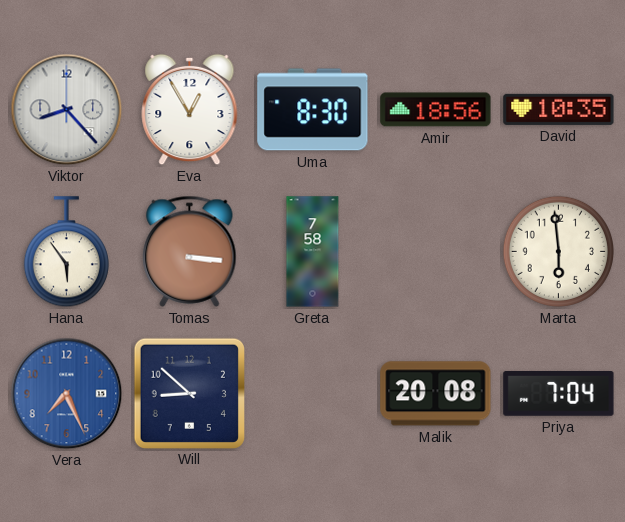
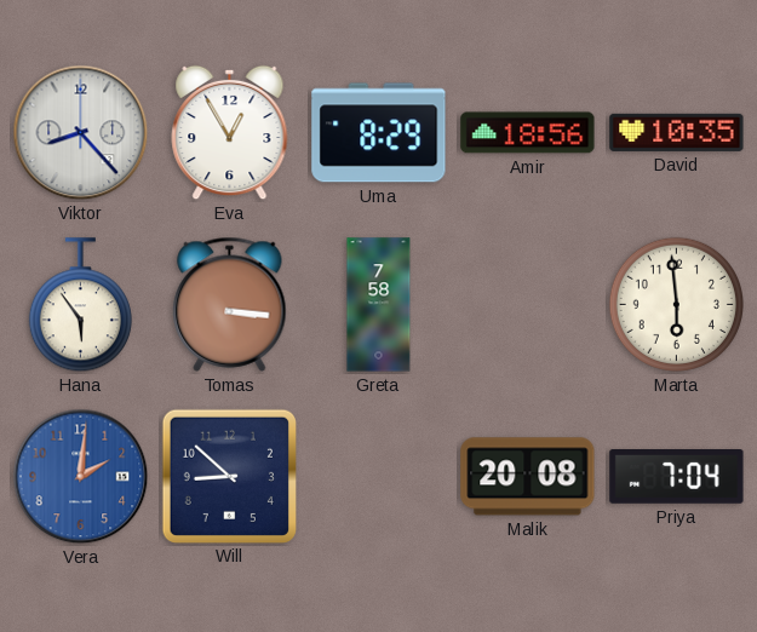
Uma: 8:30 -> 8:29 (379, 133)
Vera: 7:26 -> 2:01 (81, 477)
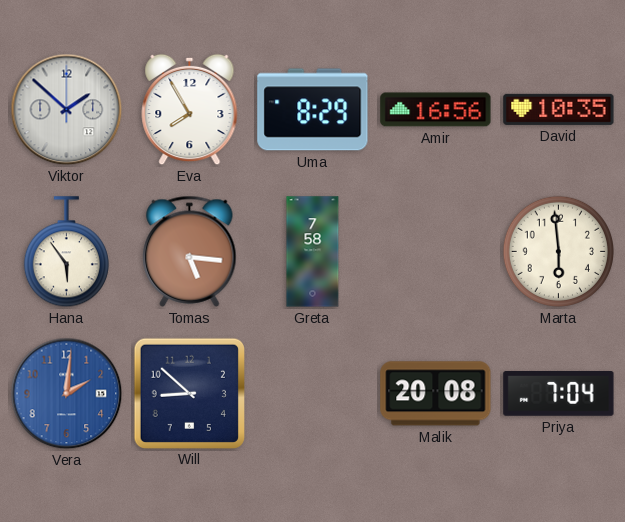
Viktor: 8:23 -> 1:52 (67, 110)
Eva: 12:55 -> 7:55 (190, 110)
Amir: 18:56 -> 16:56 (436, 110)
Tomas: 3:16 -> 5:16 (190, 251)
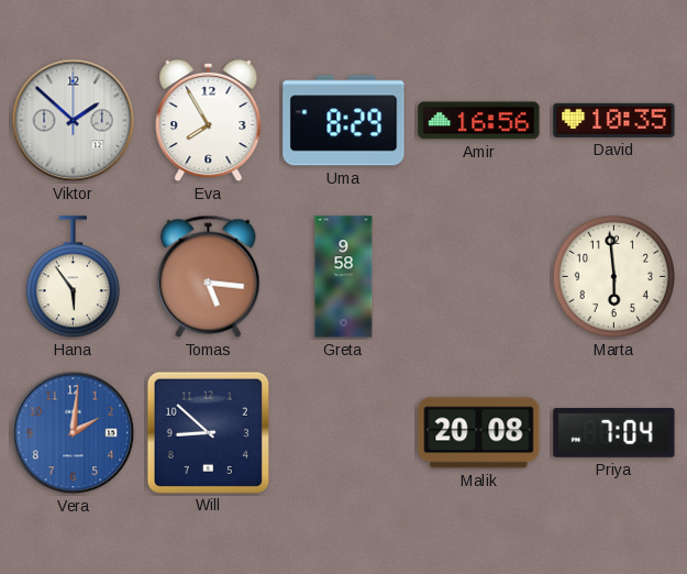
Greta: 7:58 -> 9:58 (344, 277)
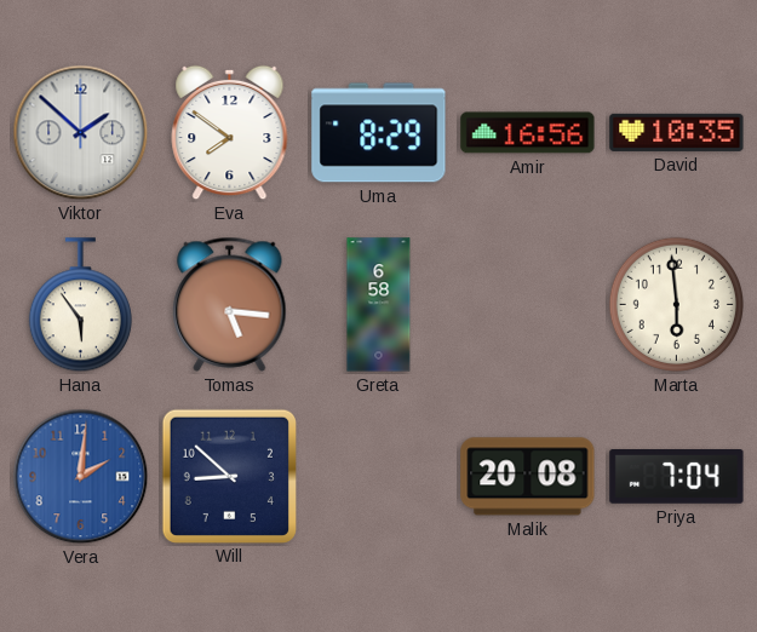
Eva: 7:55 -> 7:51 (230, 133)
Greta: 9:58 -> 6:58 (379, 305)
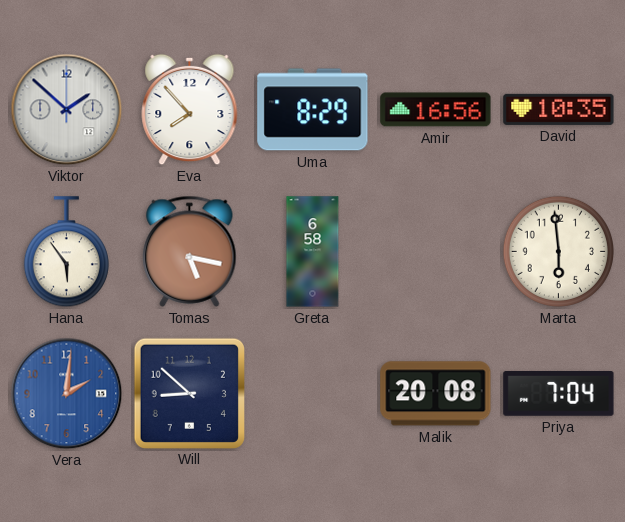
Eva: 7:51 -> 7:53 (190, 110)
Tomas: 5:16 -> 5:17 (190, 251)
